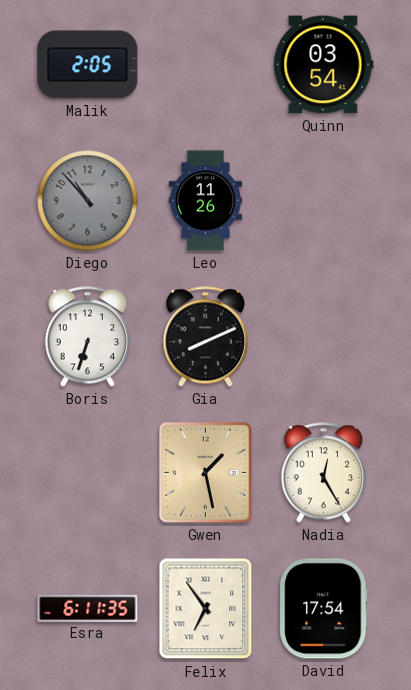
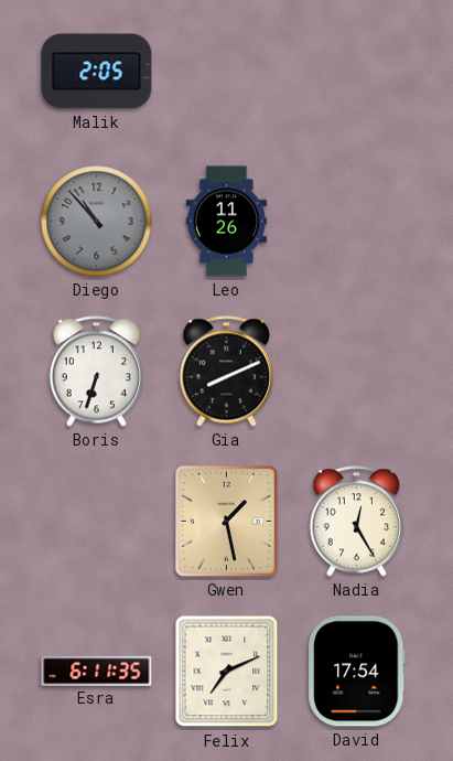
Quinn: 03:54 -> none (324, 65)
Felix: 6:54 -> 7:11 (227, 672)
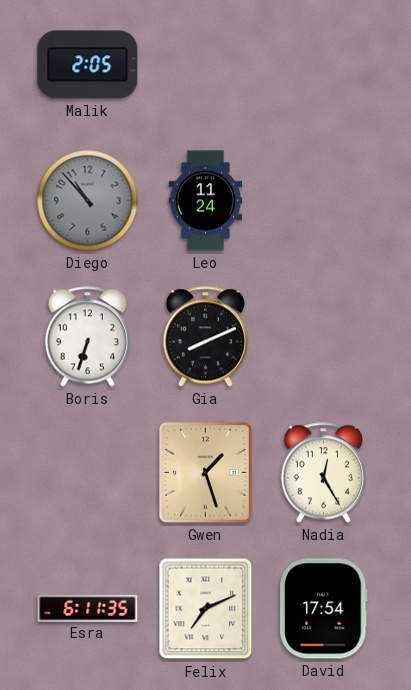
Leo: 11:26 -> 11:24 (205, 201)
Gwen: 1:28 -> 1:27 (205, 473)
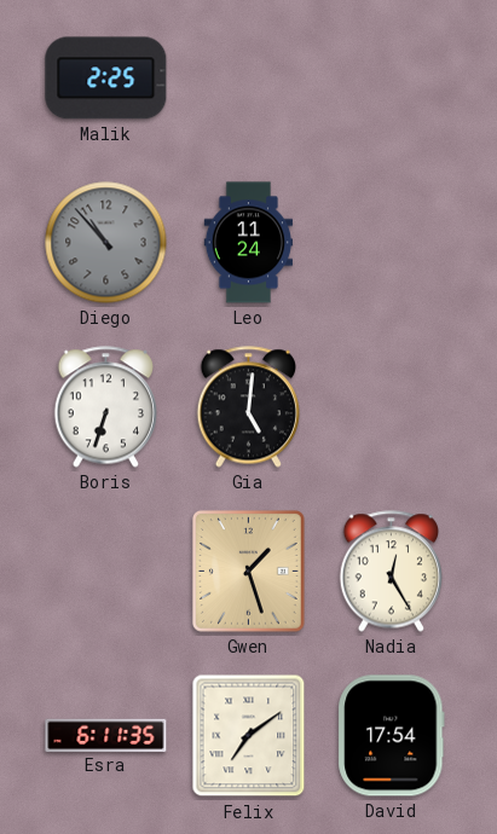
Malik: 2:05 -> 2:25 (106, 79)
Gia: 8:11 -> 5:01 (248, 407)
Felix: 7:11 -> 7:09 (249, 736)
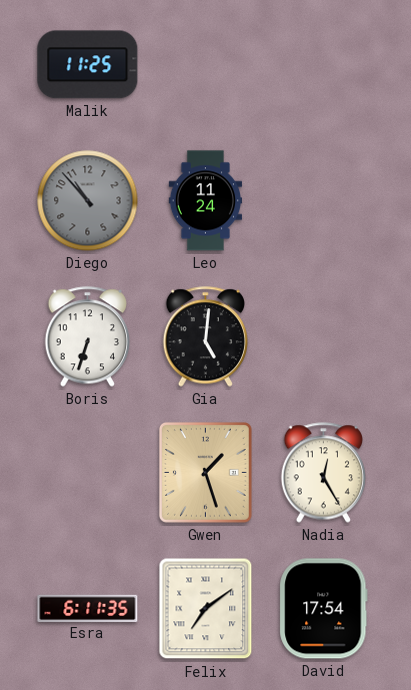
Malik: 2:25 -> 11:25 (88, 65)
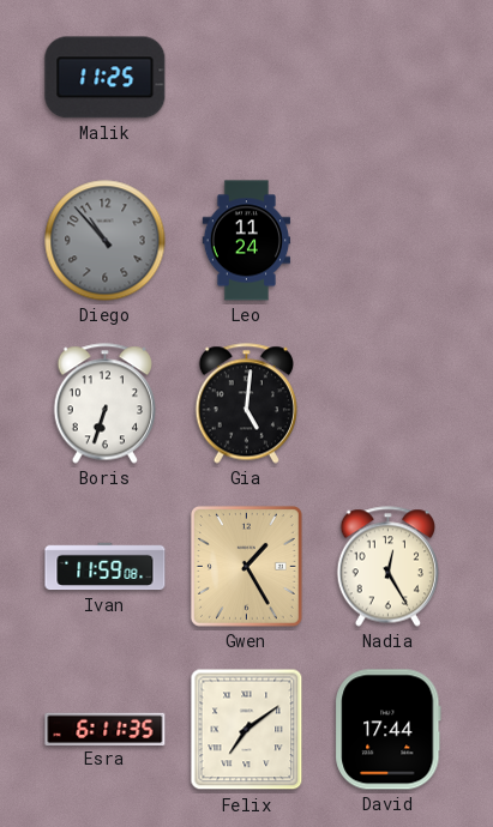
Ivan: none -> 11:59 (106, 567)
Gwen: 1:27 -> 1:25 (246, 567)
David: 17:54 -> 17:44 (389, 730)
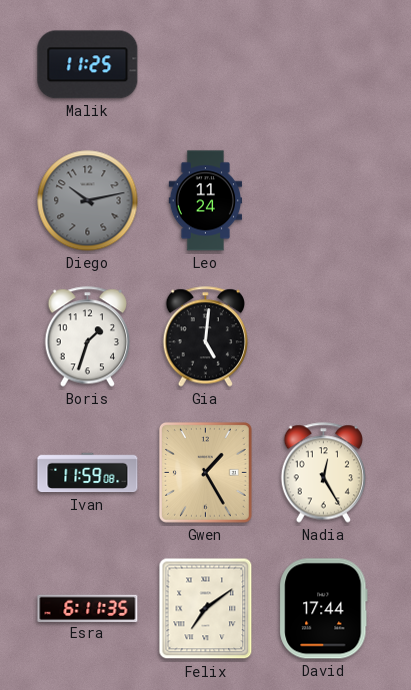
Diego: 10:53 -> 10:13 (88, 201)
Boris: 6:33 -> 1:33 (87, 337)
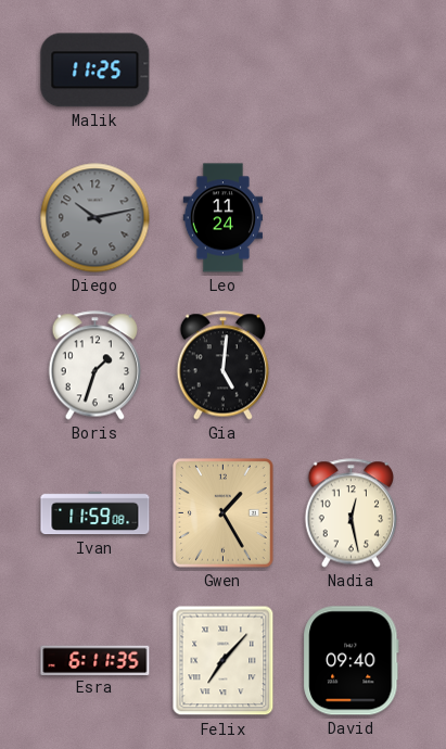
Nadia: 12:25 -> 12:28 (351, 513)
Felix: 7:09 -> 7:07 (224, 661)
David: 17:44 -> 09:40 (352, 661)
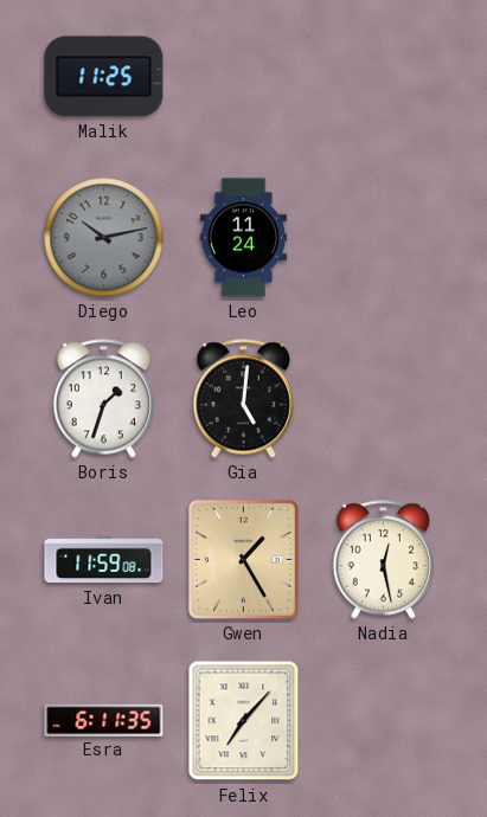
David: 09:40 -> none (352, 661)
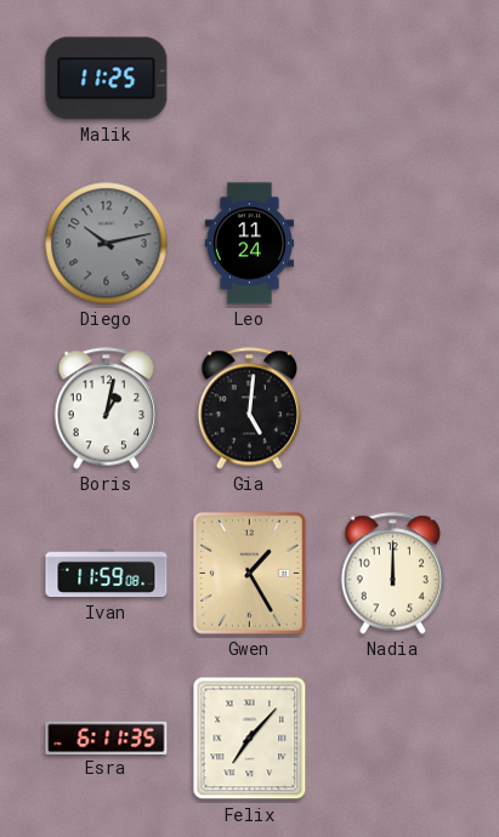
Boris: 1:33 -> 1:02 (106, 409)
Nadia: 12:28 -> 12:00 (392, 574)
